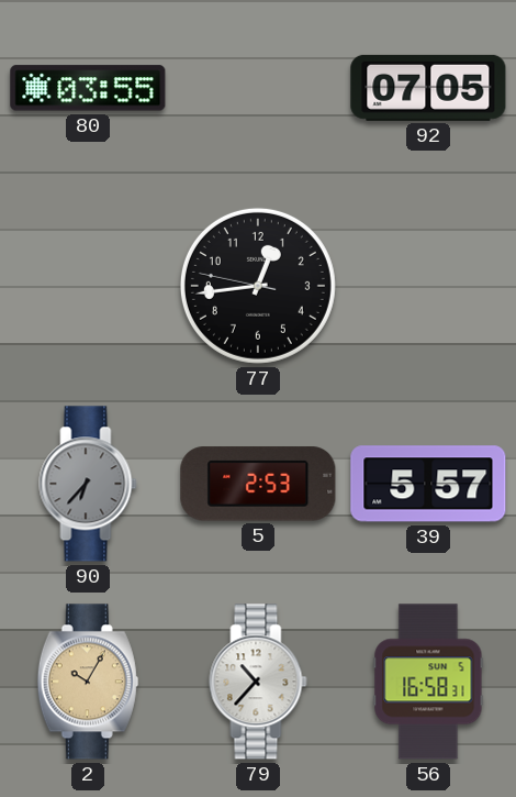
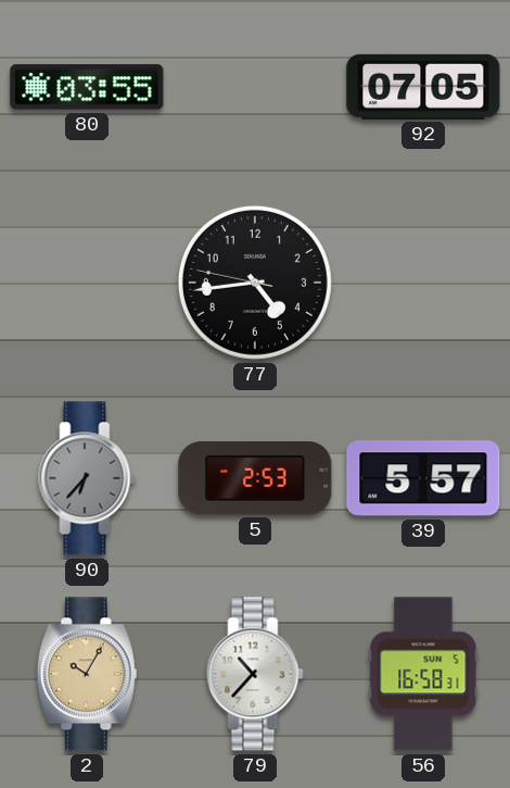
77: 12:43 -> 4:43 (255, 283)
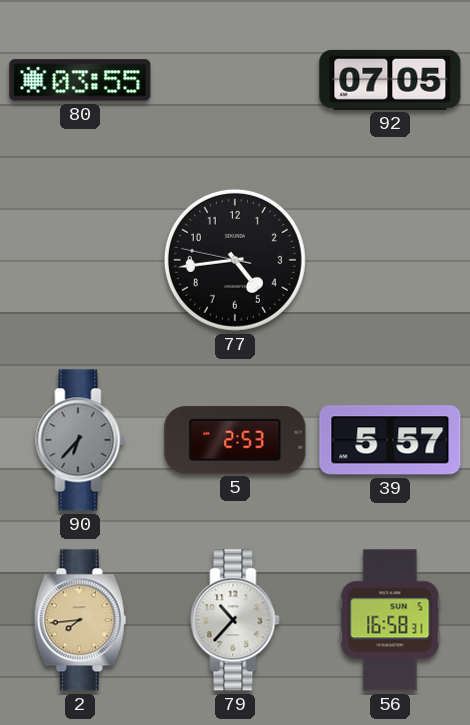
2: 10:05 -> 7:44 (80, 620)
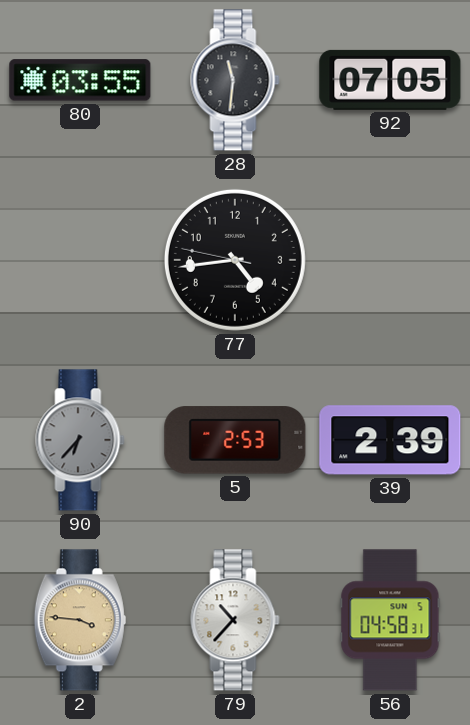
28: none -> 11:31 (235, 80)
39: 5:57 -> 2:39 (390, 440)
2: 7:44 -> 3:46 (80, 620)
56: 16:58 -> 04:58 (390, 620)
